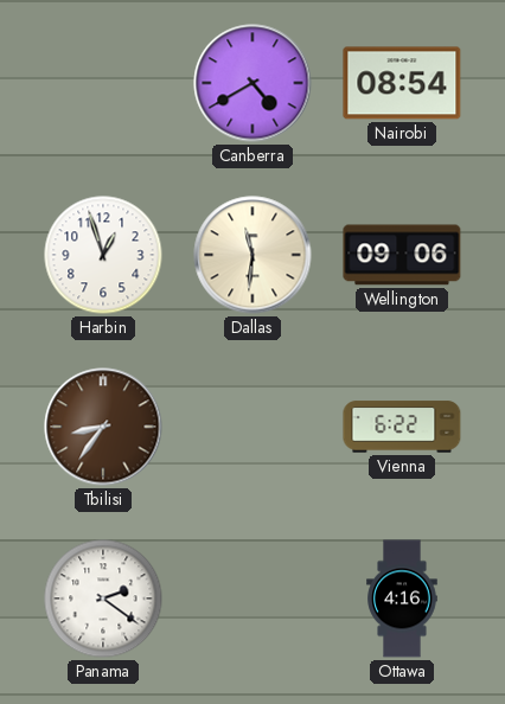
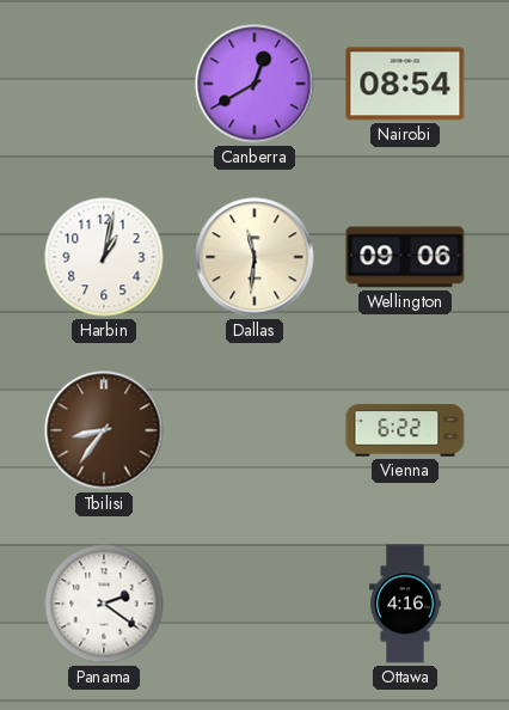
Canberra: 4:40 -> 12:40 (254, 84)
Harbin: 12:57 -> 1:02 (104, 257)
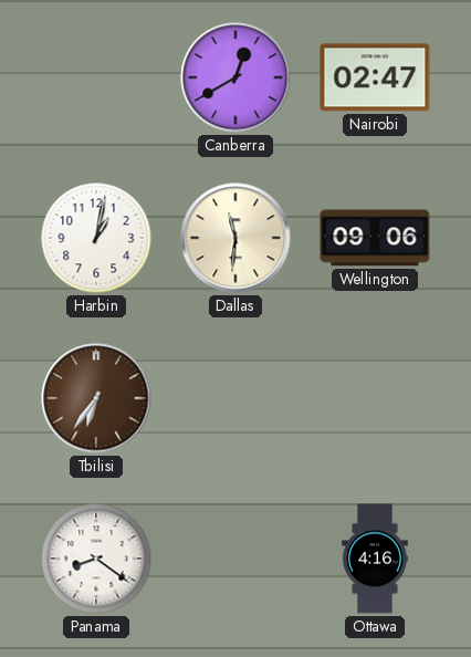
Nairobi: 08:54 -> 02:47 (375, 77)
Tbilisi: 8:36 -> 6:36 (96, 398)
Vienna: 6:22 -> none (405, 430)
Panama: 2:21 -> 8:21 (96, 559)
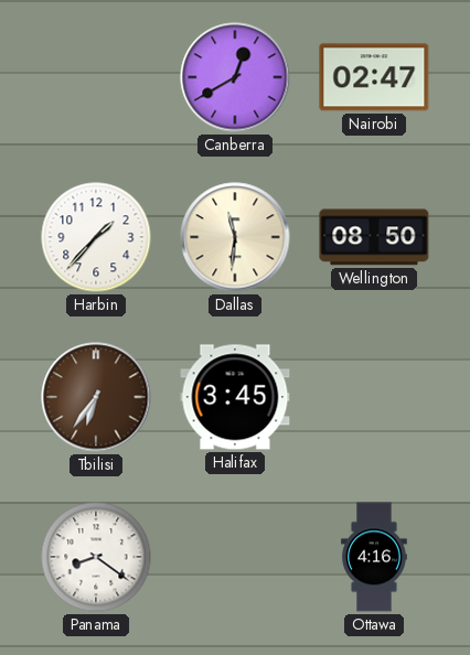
Harbin: 1:02 -> 1:37 (96, 237)
Wellington: 09:06 -> 08:50 (374, 237)
Halifax: none -> 3:45 (235, 397)
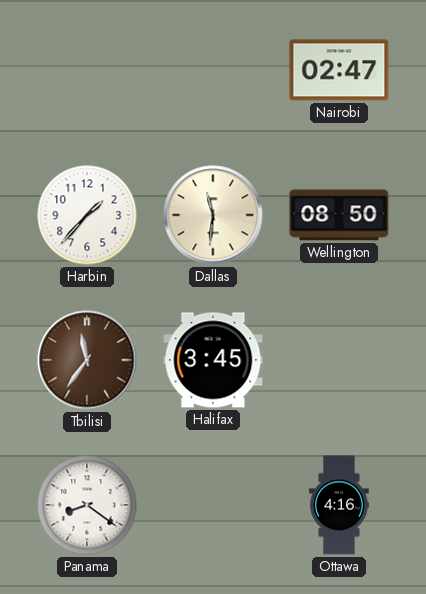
Canberra: 12:40 -> none (235, 77)
Tbilisi: 6:36 -> 11:36 (87, 360)
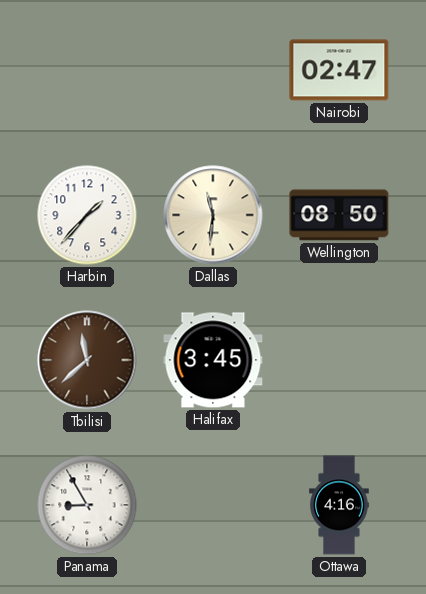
Tbilisi: 11:36 -> 11:38 (87, 360)
Panama: 8:21 -> 8:55 (87, 505)
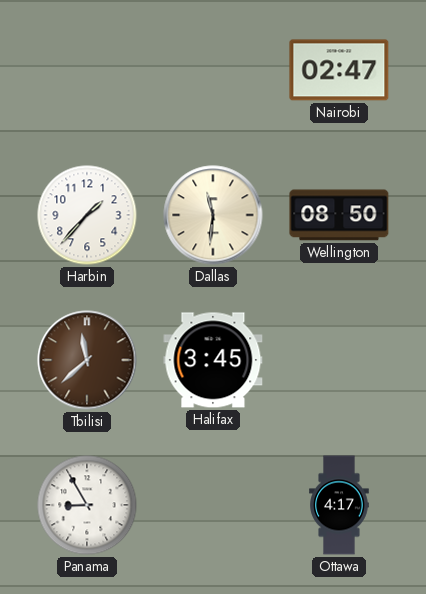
Ottawa: 4:16 -> 4:17 (339, 505)
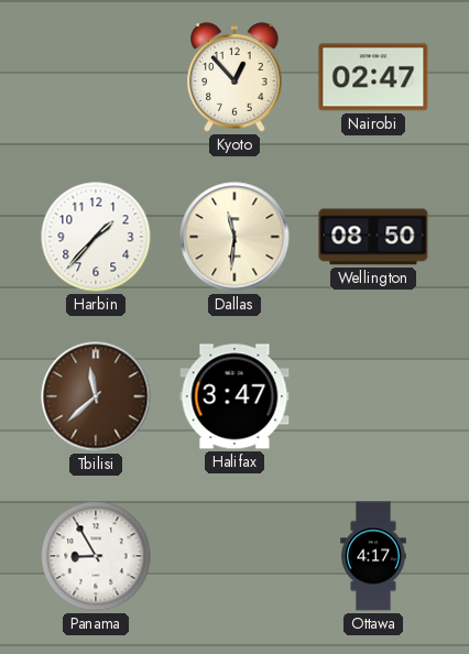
Kyoto: none -> 12:53 (234, 77)
Halifax: 3:45 -> 3:47 (234, 396)
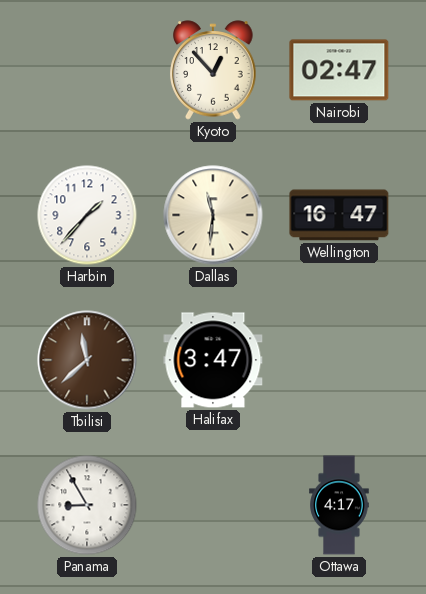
Wellington: 08:50 -> 16:47 (339, 215)
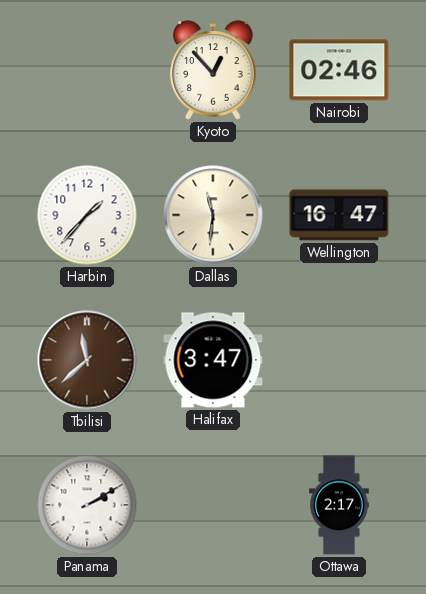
Nairobi: 02:47 -> 02:46 (339, 70)
Panama: 8:55 -> 2:10 (87, 505)
Ottawa: 4:17 -> 2:17 (339, 505)
